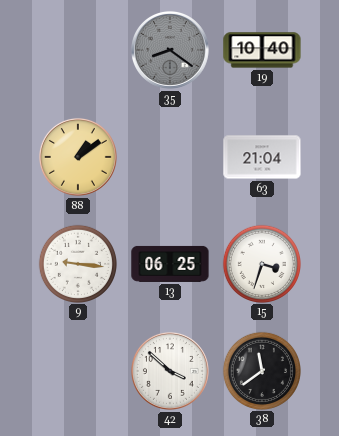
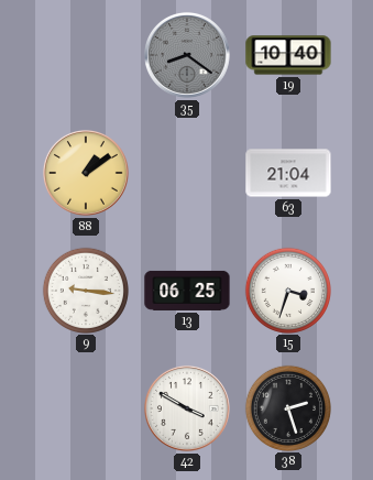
42: 3:52 -> 3:50 (187, 408)
38: 11:39 -> 2:27 (287, 407)
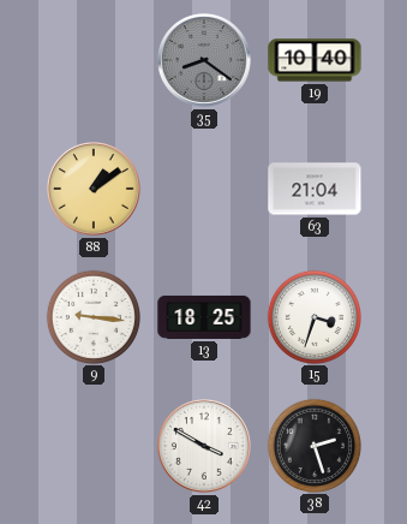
13: 06:25 -> 18:25 (204, 317)
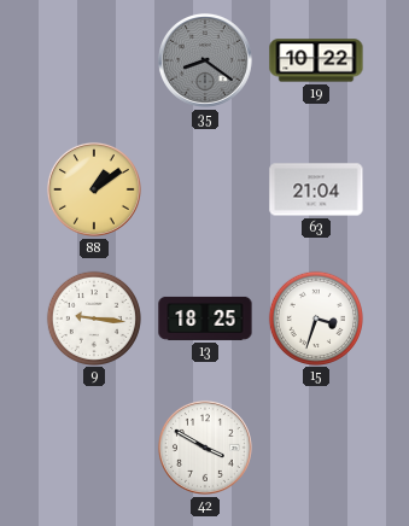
19: 10:40 -> 10:22 (316, 60)
38: 2:27 -> none (313, 445)
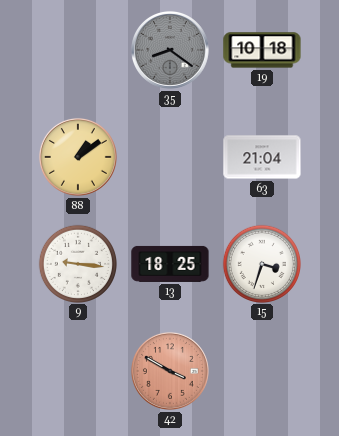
19: 10:22 -> 10:18 (262, 50)
42 dial: white -> salmon (170, 371)
